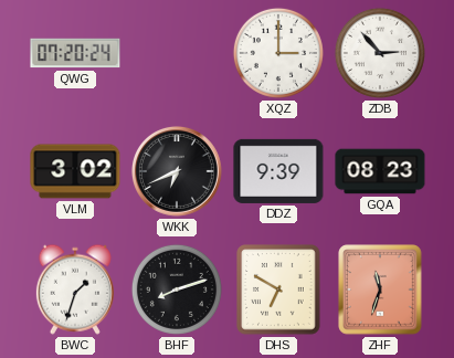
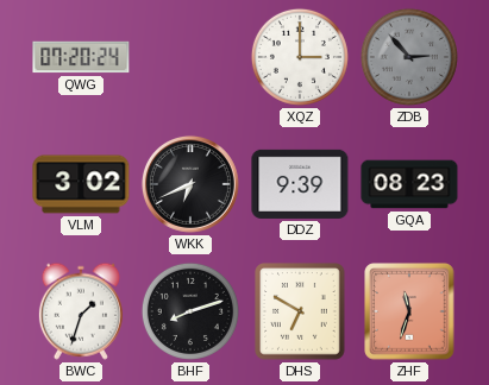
ZDB dial: white -> grey (409, 57)
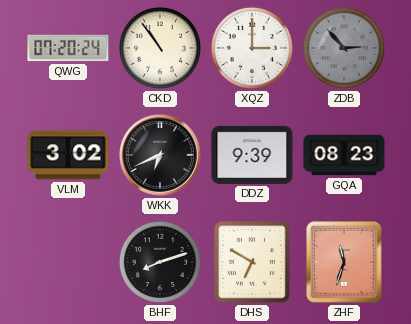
CKD: none -> 10:54 (160, 48)
BWC: 1:33 -> none (81, 311)
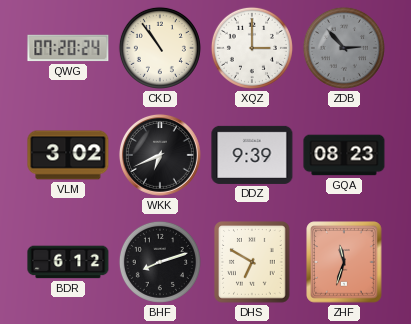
BDR: none -> 6:12 (68, 262)
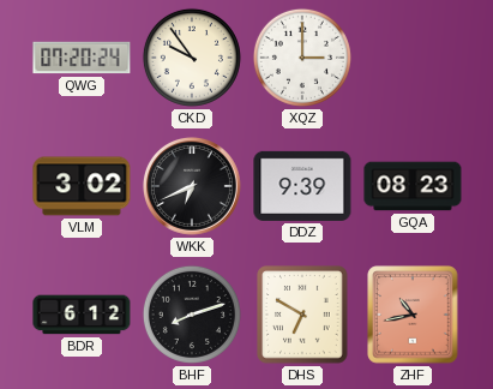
CKD: 10:54 -> 9:54 (192, 58)
ZDB: 2:53 -> none (344, 48)
ZHF: 11:33 -> 10:43 (413, 315)
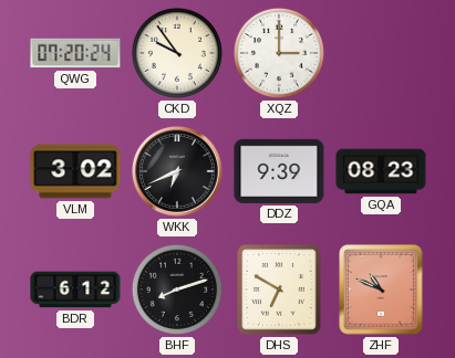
ZHF: 10:43 -> 10:49 (381, 289)
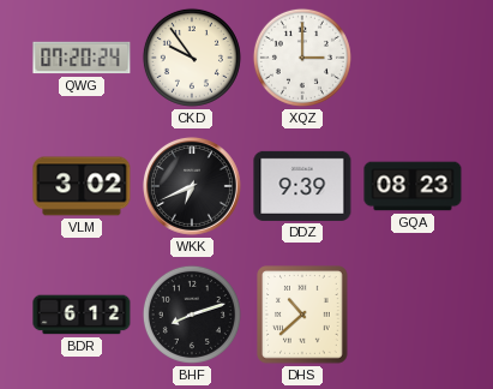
DHS: 6:50 -> 10:38 (302, 315)
ZHF: 10:49 -> none (381, 289)
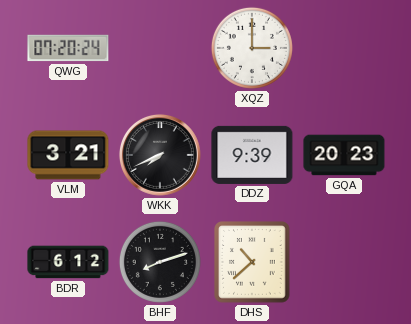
CKD: 9:54 -> none (192, 58)
VLM: 3:02 -> 3:21 (68, 155)
WKK: 6:41 -> 7:41 (160, 155)
GQA: 08:23 -> 20:23 (344, 155)
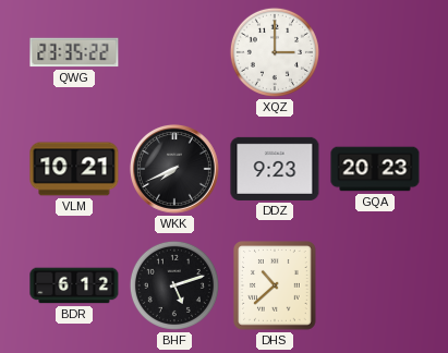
QWG: 07:20 -> 23:35 (74, 52)
VLM: 3:21 -> 10:21 (74, 169)
DDZ: 9:39 -> 9:23 (275, 169)
BHF: 8:12 -> 5:12 (174, 285)
